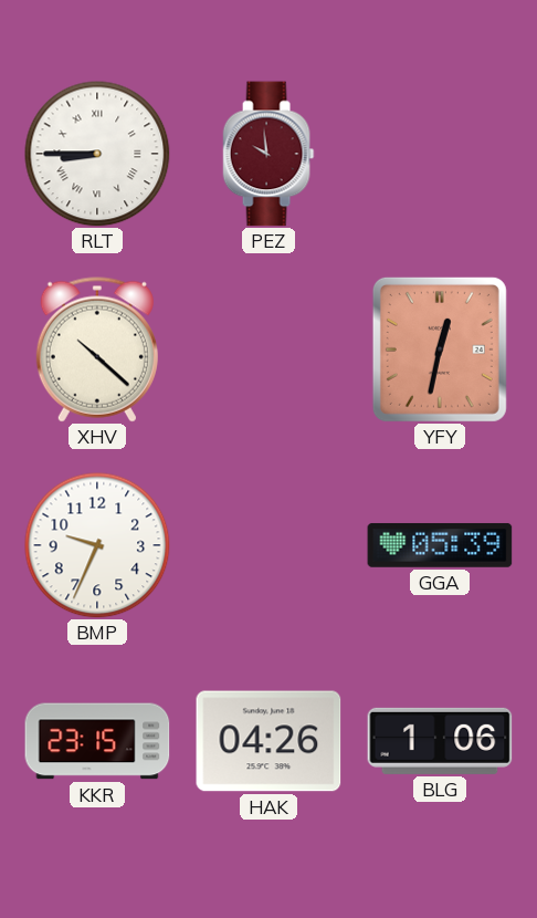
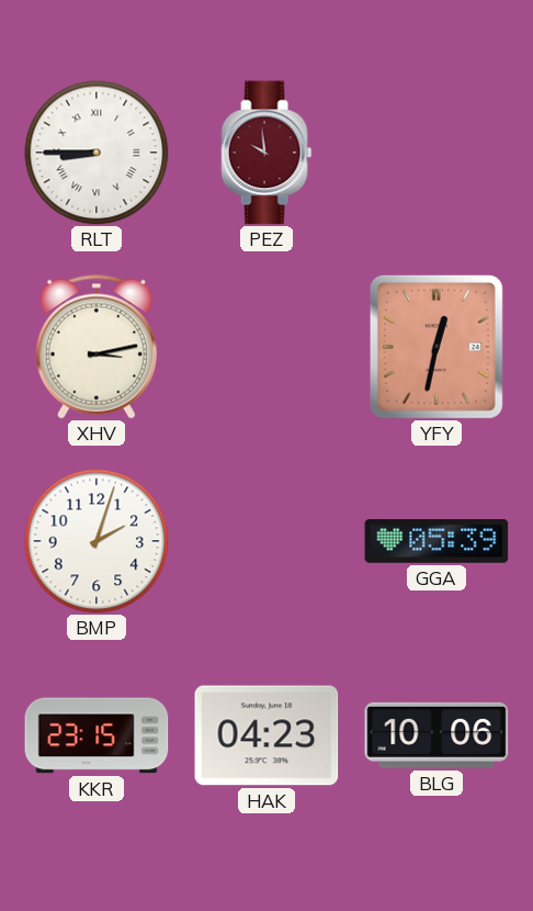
XHV: 10:22 -> 3:13 (97, 347)
BMP: 9:34 -> 2:03 (97, 541)
HAK: 04:26 -> 04:23 (266, 735)
BLG: 1:06 -> 10:06 (436, 735)
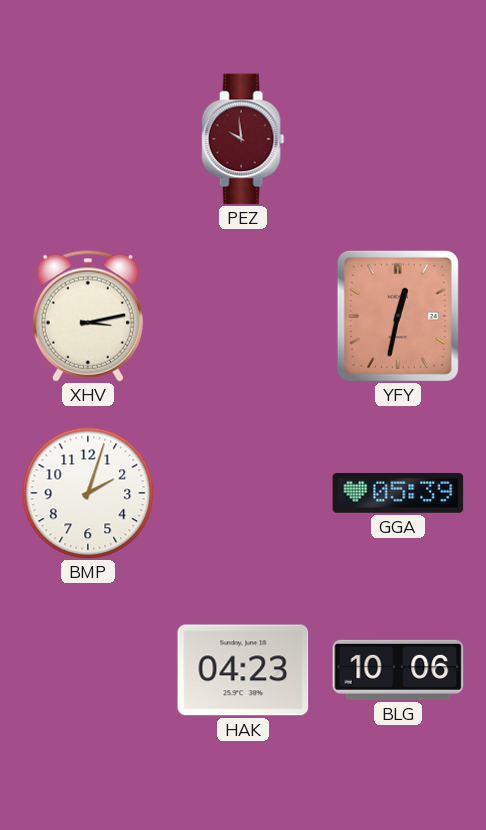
RLT: 8:45 -> none (97, 153)
KKR: 23:15 -> none (97, 735)
